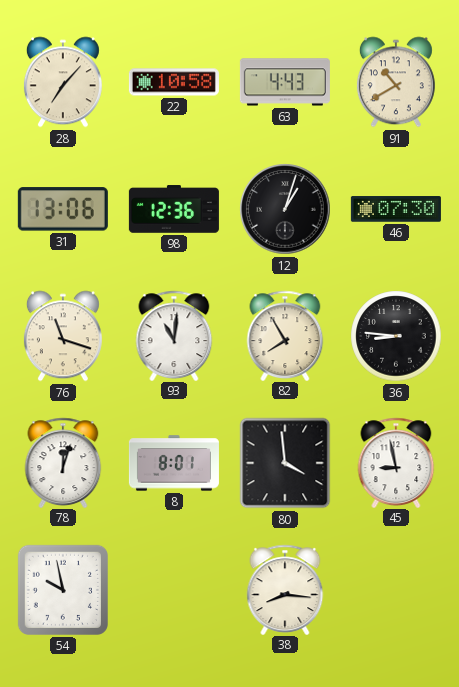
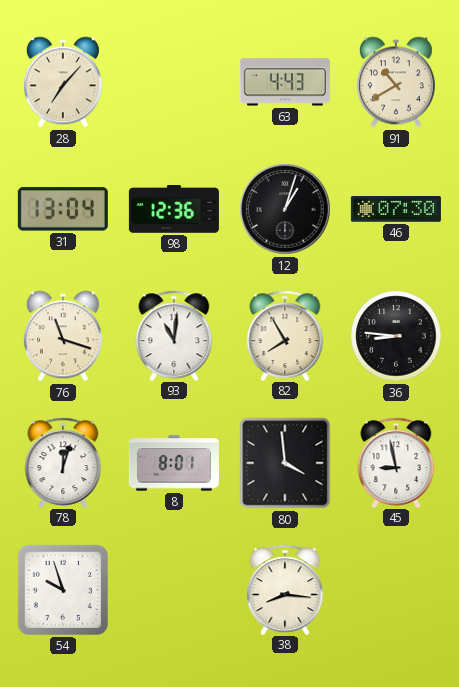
22: 10:58 -> none (174, 82)
31: 13:06 -> 13:04 (63, 209)
54: 9:58 -> 9:57 (63, 590)
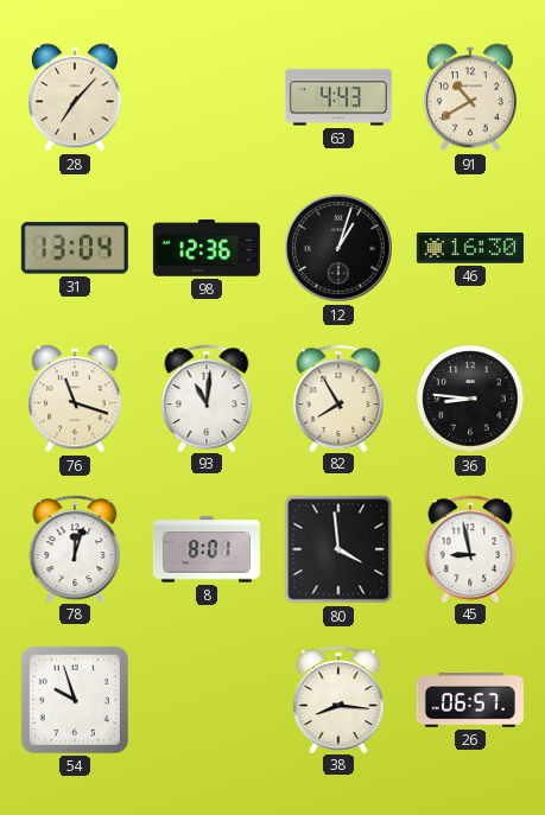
46: 07:30 -> 16:30 (470, 248)
26: none -> 06:57 (470, 701)
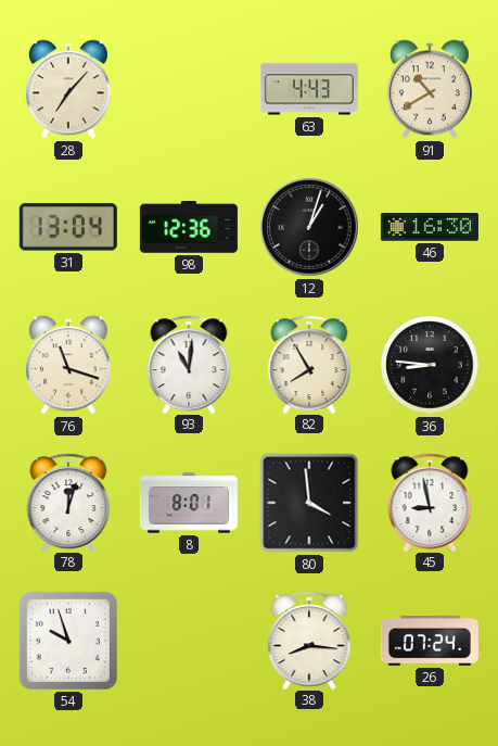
26: 06:57 -> 07:24 (430, 642)
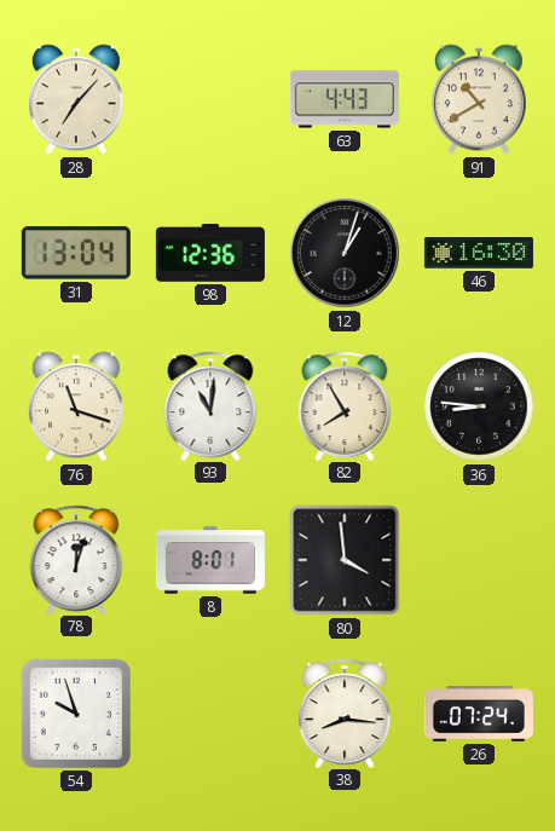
45: 8:58 -> none (430, 502)
